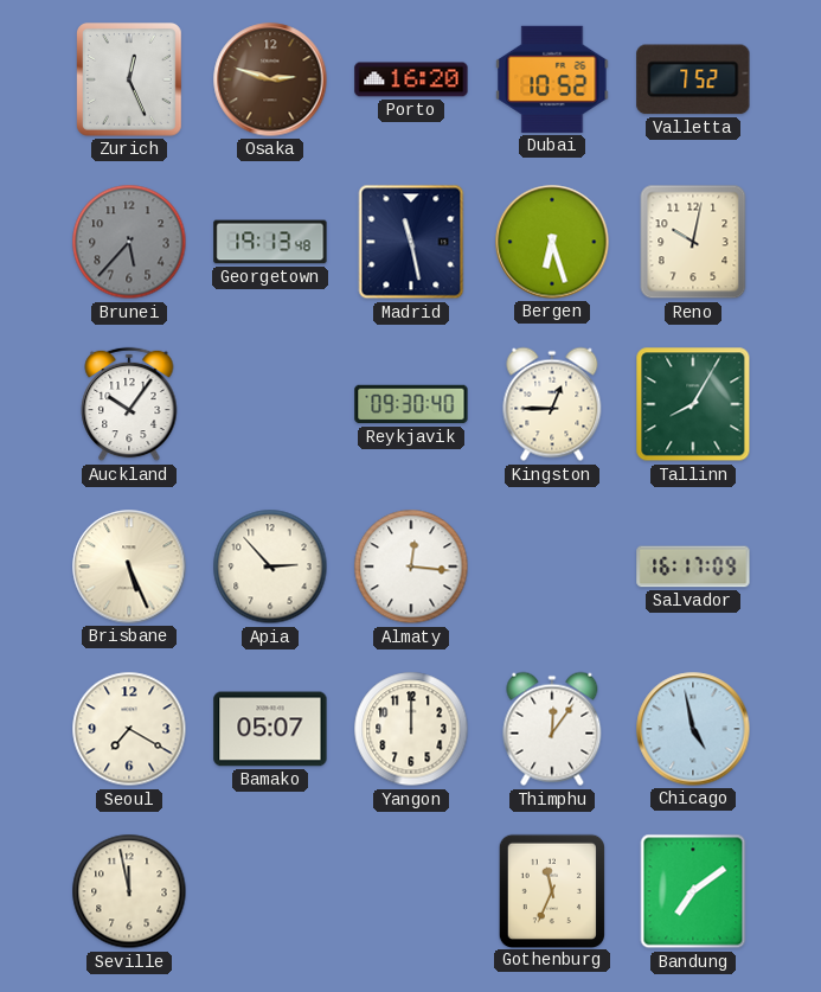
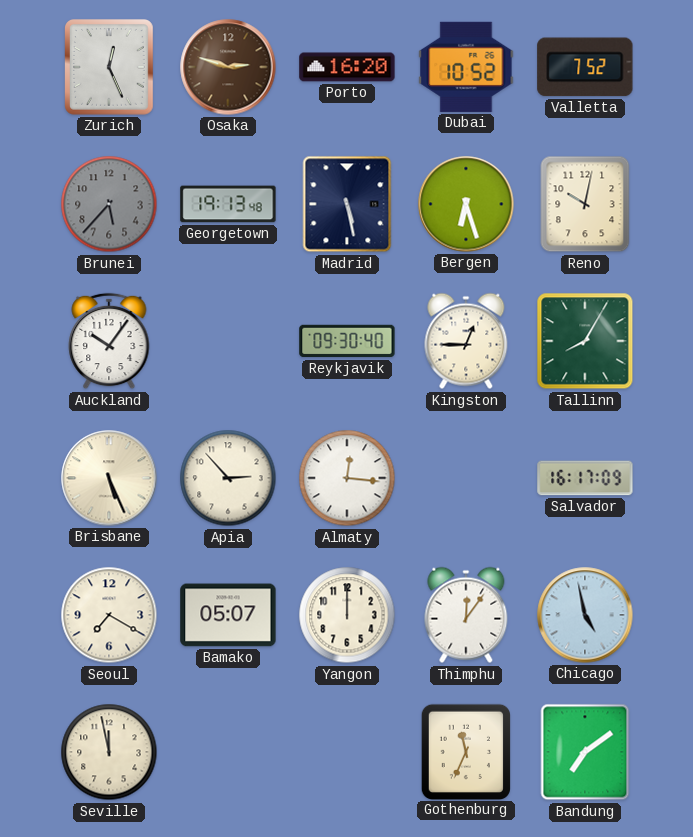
Madrid: 11:28 -> 5:28 (347, 204)
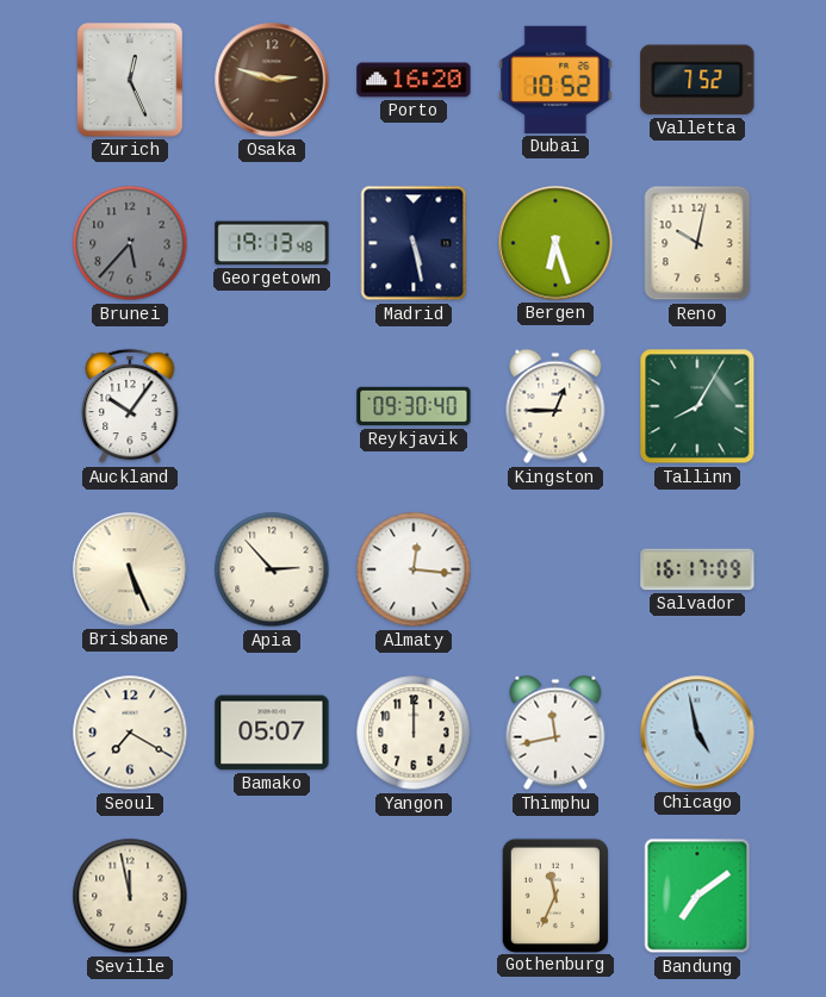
Thimphu: 12:06 -> 11:43 (555, 733)
